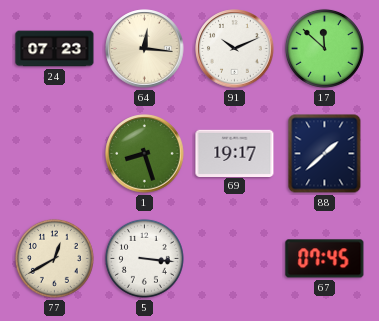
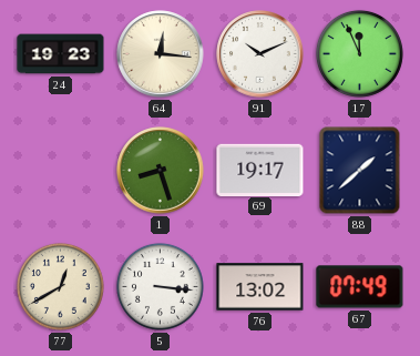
24: 07:23 -> 19:23 (61, 54)
17: 11:52 -> 11:56 (359, 53)
76: none -> 13:02 (260, 287)
67: 07:45 -> 07:49 (360, 287)
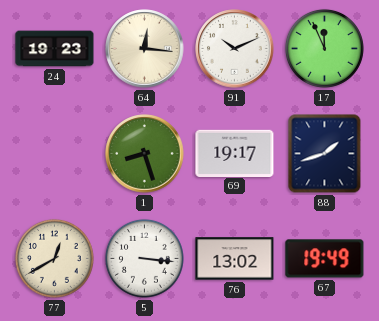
88: 1:38 -> 1:42 (325, 154)
67: 07:49 -> 19:49 (325, 259)
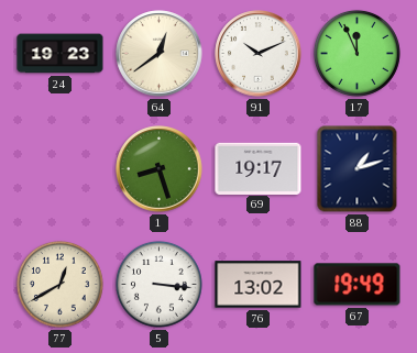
64: 12:16 -> 12:39 (160, 54)
88: 1:42 -> 1:12 (358, 169)
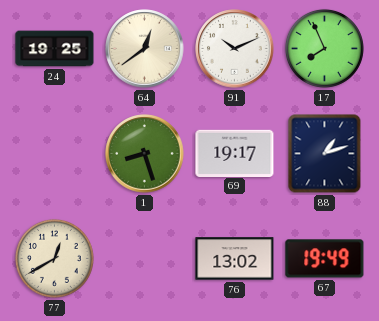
24: 19:23 -> 19:25 (55, 49)
17: 11:56 -> 7:56 (324, 48)
5: 3:16 -> none (158, 284)
